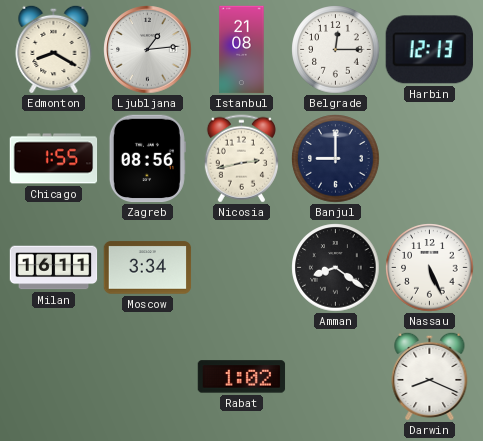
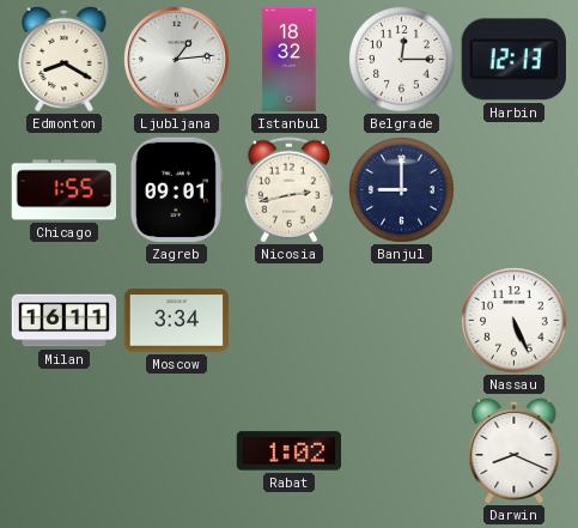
Istanbul: 21:08 -> 18:32 (290, 60)
Zagreb: 08:56 -> 09:01 (176, 190)
Amman: 8:21 -> none (336, 268)
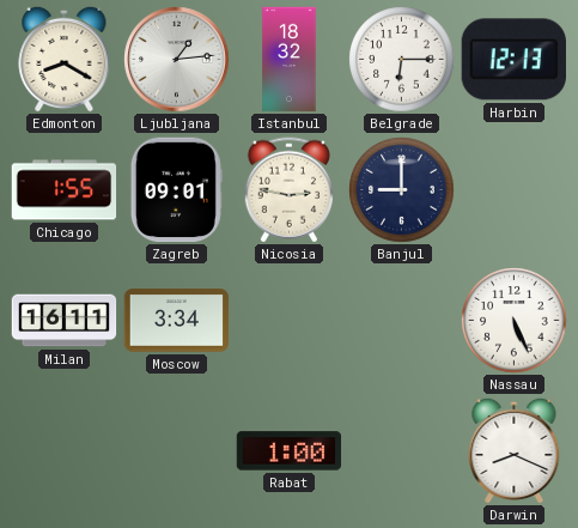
Belgrade: 12:15 -> 6:15 (402, 60)
Nicosia: 2:43 -> 2:47 (288, 190)
Rabat: 1:02 -> 1:00 (290, 451)
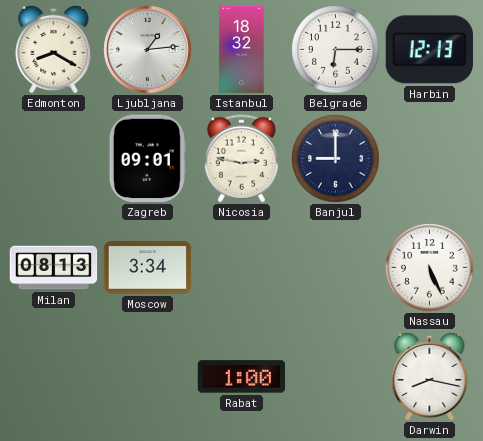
Chicago: 1:55 -> none (65, 190)
Milan: 16:11 -> 08:13 (54, 268)
Darwin: 8:19 -> 8:17 (430, 376)
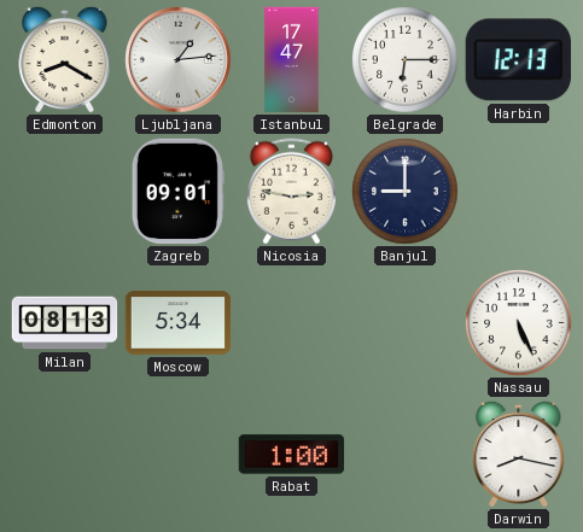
Istanbul: 18:32 -> 17:47 (292, 60)
Moscow: 3:34 -> 5:34 (179, 323)
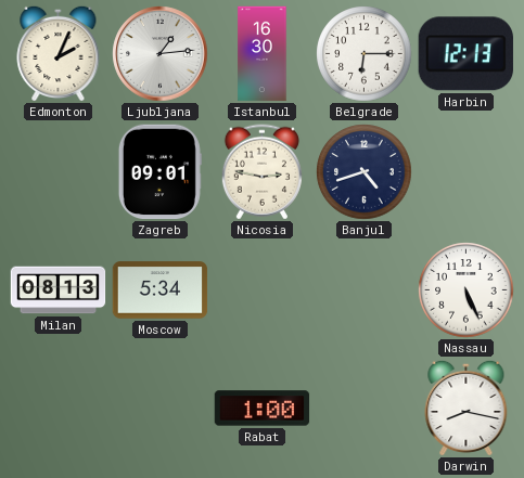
Edmonton: 8:20 -> 2:04 (59, 53)
Istanbul: 17:47 -> 16:30 (263, 54)
Banjul: 9:00 -> 4:42 (365, 172)
